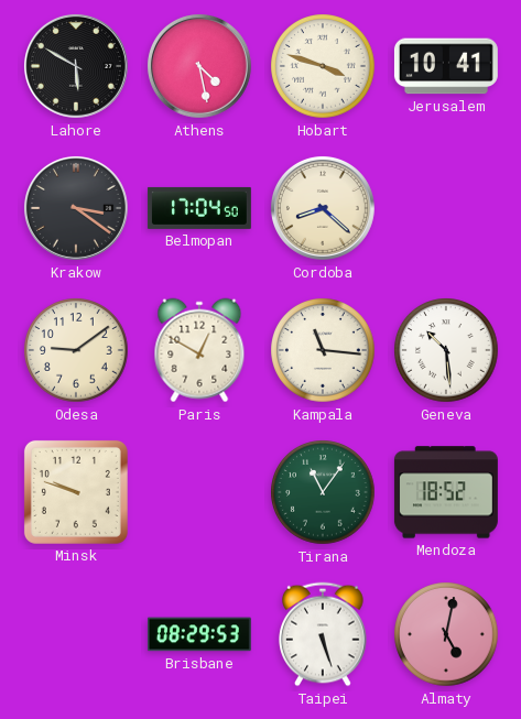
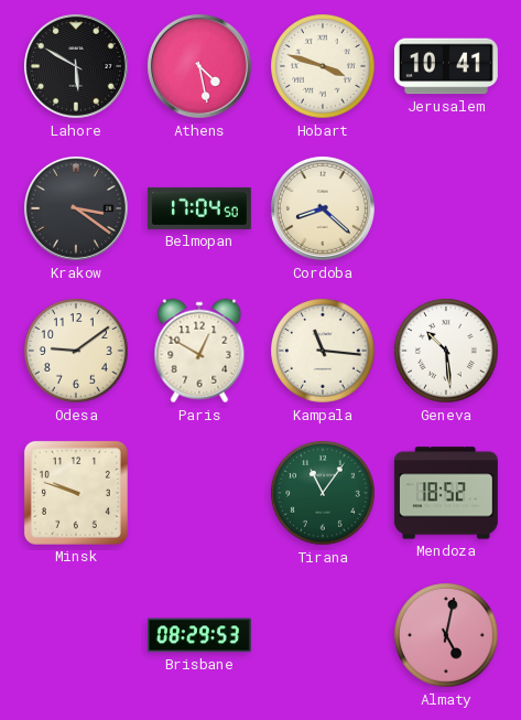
Taipei: 5:27 -> none (323, 634)
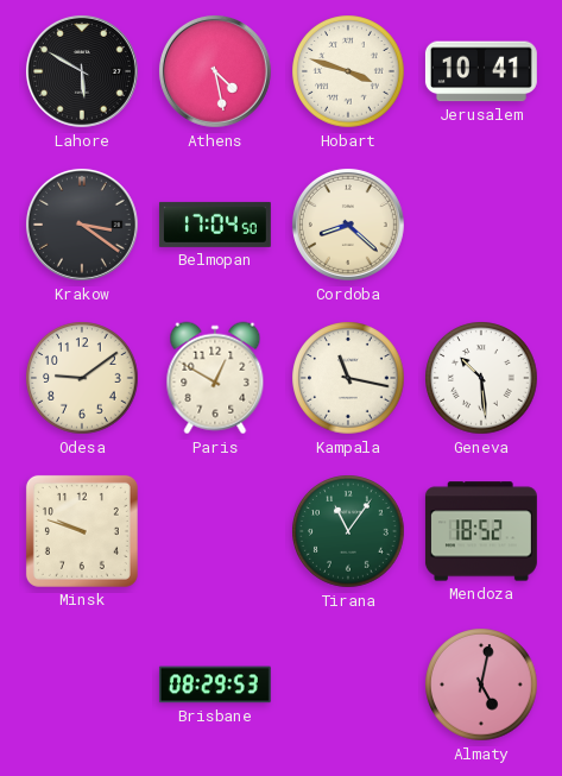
Kampala: 11:16 -> 11:17 (348, 378)
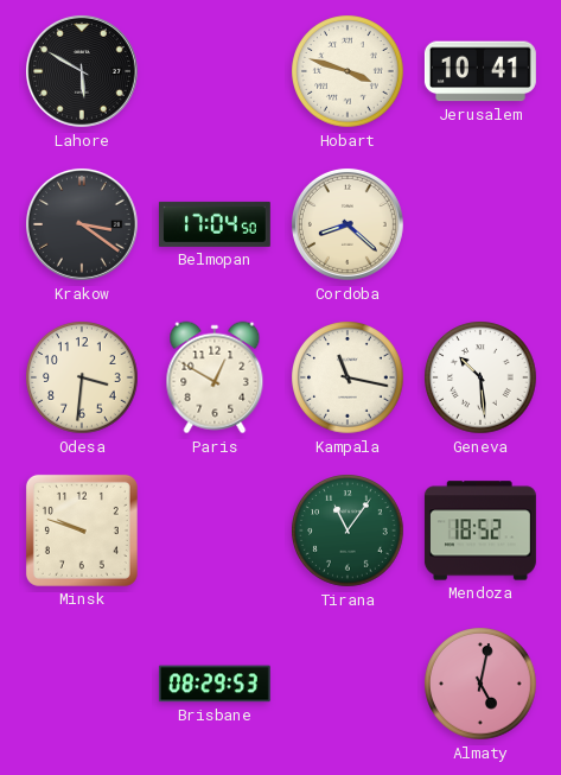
Athens: 4:28 -> none (215, 71)
Odesa: 9:09 -> 3:31 (82, 377)
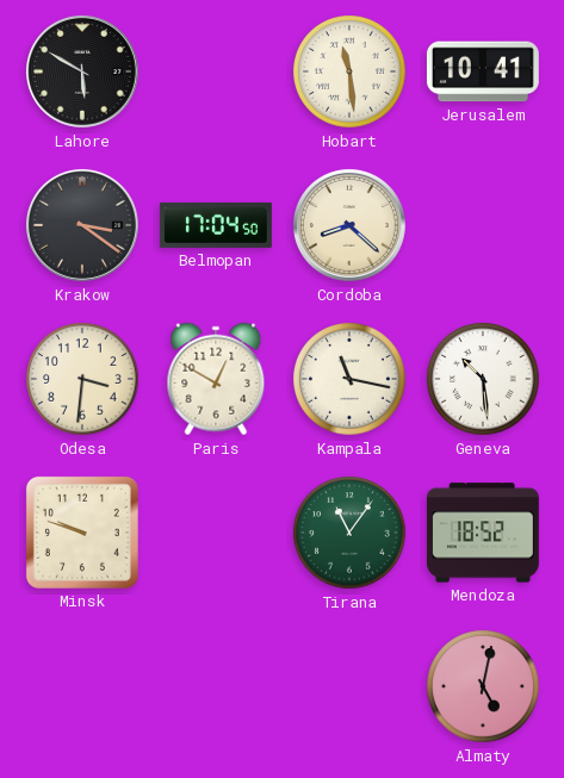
Hobart: 3:48 -> 11:29 (349, 71)
Brisbane: 08:29 -> none (215, 684)
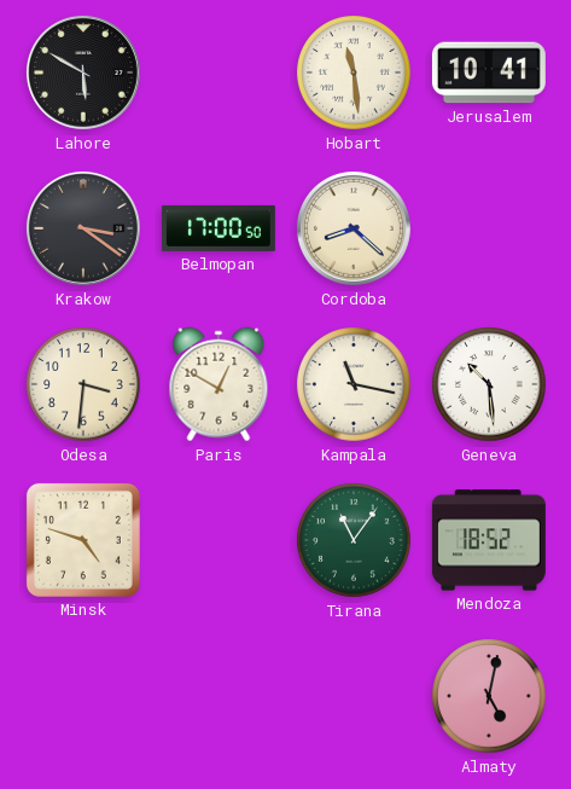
Belmopan: 17:04 -> 17:00 (219, 228)
Minsk: 9:48 -> 4:48 (83, 540)
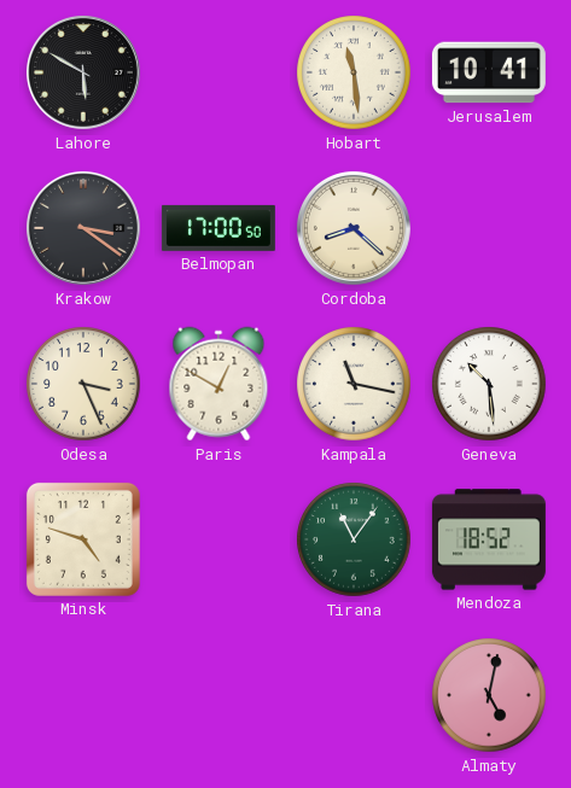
Odesa: 3:31 -> 3:26 (83, 384)
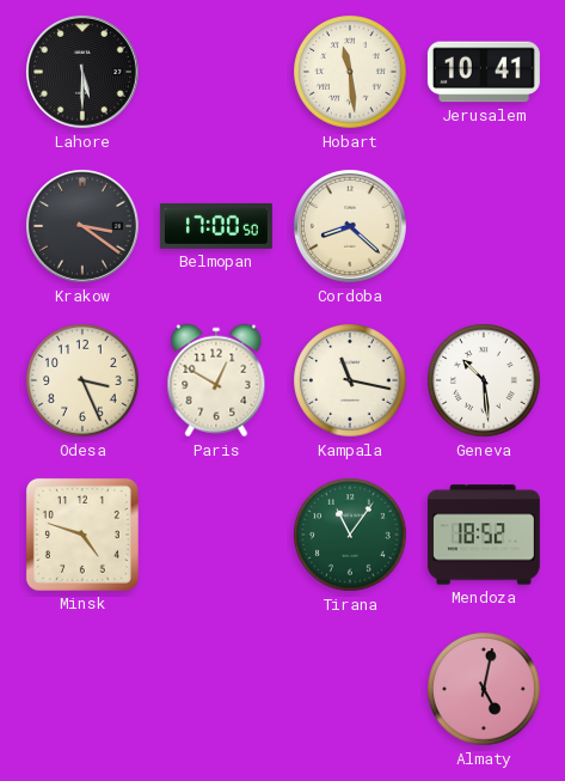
Lahore: 5:50 -> 5:30 (82, 72)
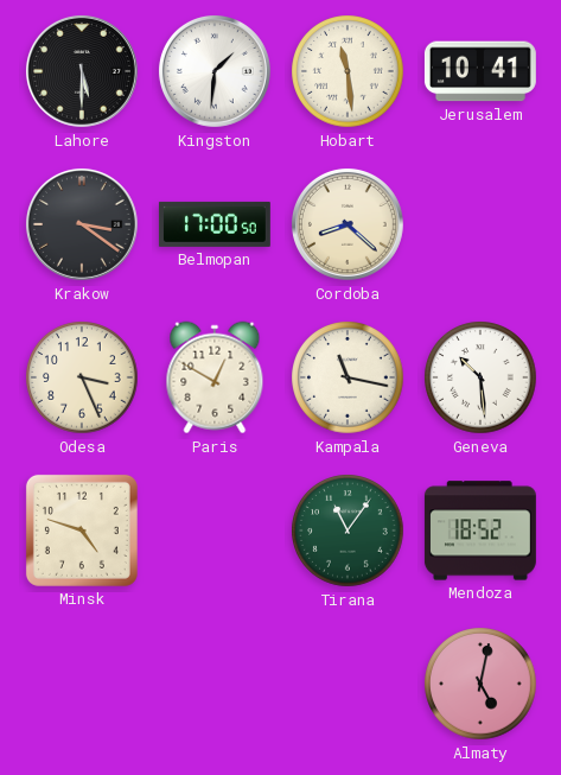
Kingston: none -> 1:31 (215, 71)
